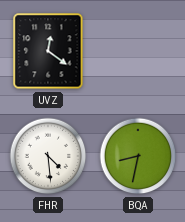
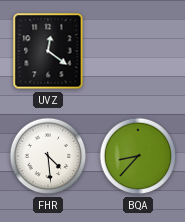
BQA: 8:32 -> 8:37 (138, 156)
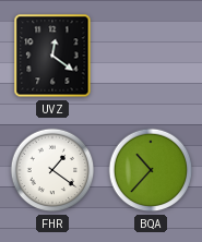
FHR: 4:29 -> 1:21 (52, 170)
BQA: 8:37 -> 10:37 (151, 170)
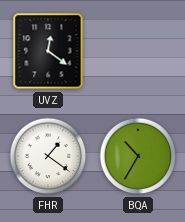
BQA: 10:37 -> 10:35 (138, 156)
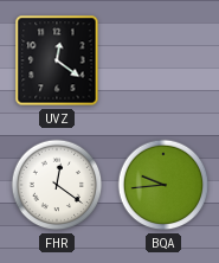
FHR: 1:21 -> 12:21 (57, 185)
BQA: 10:35 -> 9:44 (163, 185)
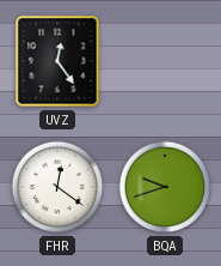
UVZ: 12:21 -> 12:24 (57, 61)
BQA: 9:44 -> 9:42 (165, 187)
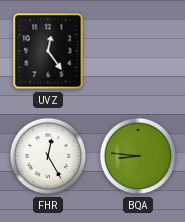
FHR: 12:21 -> 12:25 (48, 156)
BQA: 9:42 -> 8:46 (138, 156)
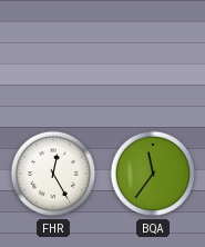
UVZ: 12:24 -> none (48, 51)
BQA: 8:46 -> 11:36 (153, 174)
